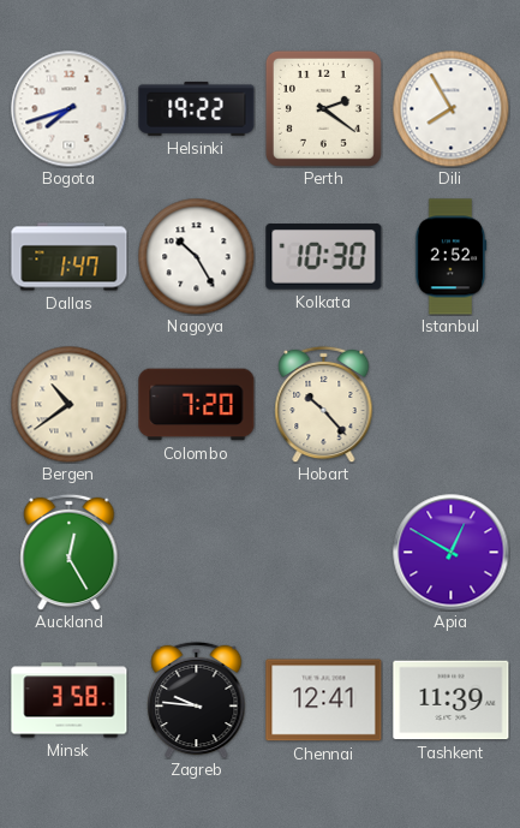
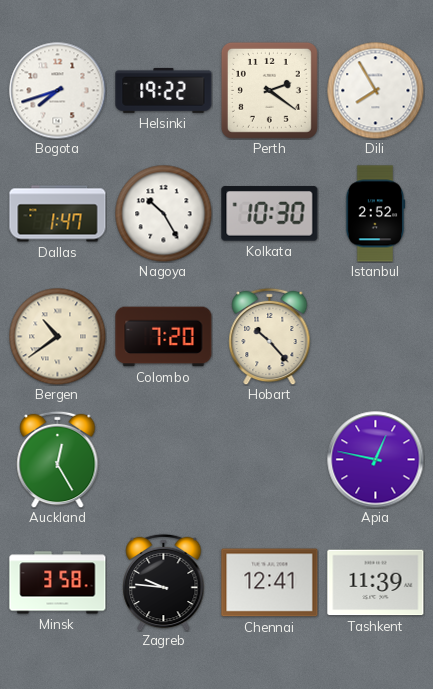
Apia: 12:50 -> 12:47 (376, 460)
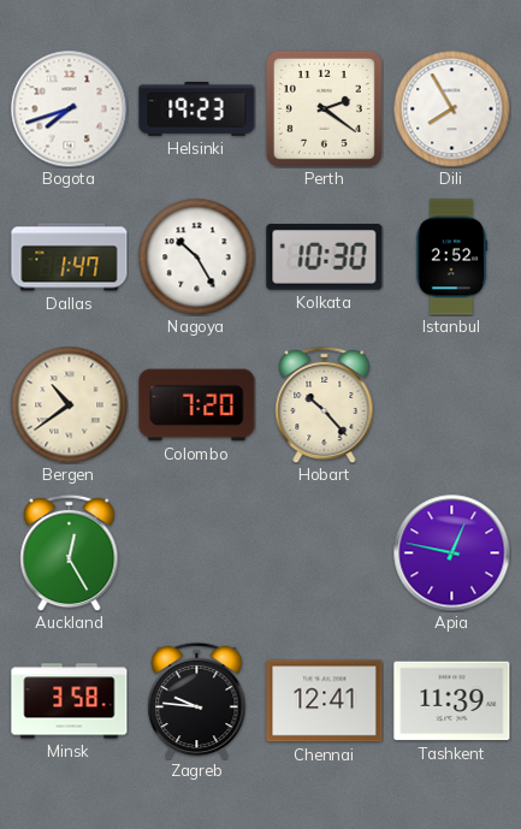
Helsinki: 19:22 -> 19:23 (197, 108)
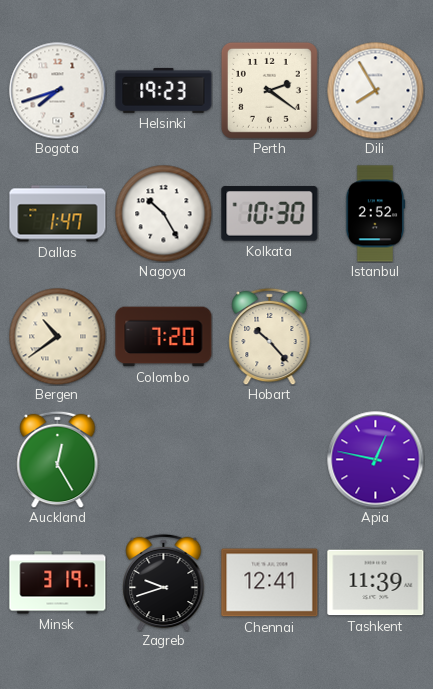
Minsk: 3:58 -> 3:19 (58, 583)
Zagreb: 9:46 -> 9:42 (164, 582)
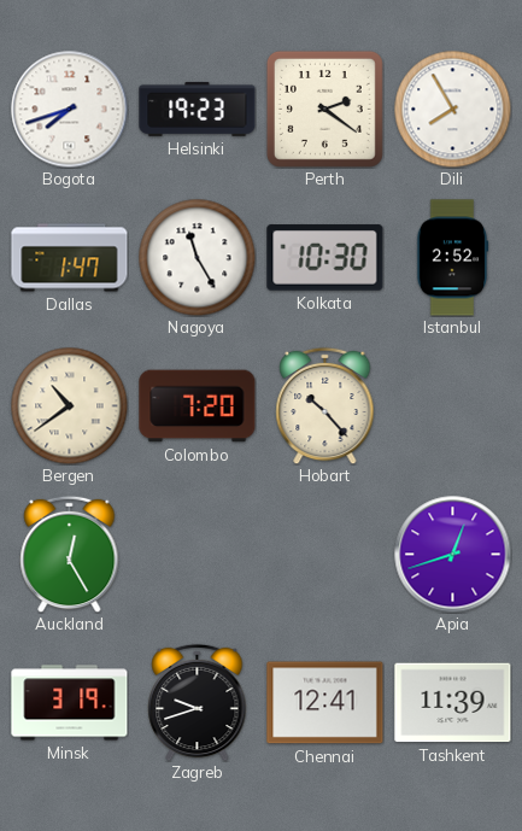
Nagoya: 10:25 -> 11:25 (197, 257)
Apia: 12:47 -> 12:42 (453, 555)
